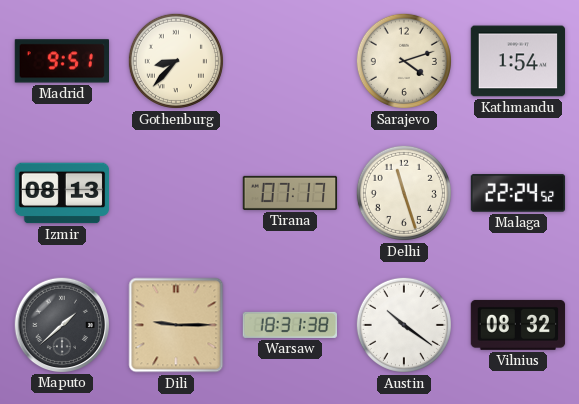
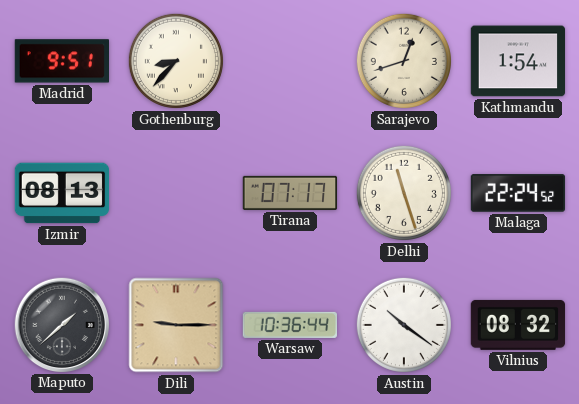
Sarajevo: 4:12 -> 12:42 (404, 61)
Warsaw: 18:31 -> 10:36 (289, 325)
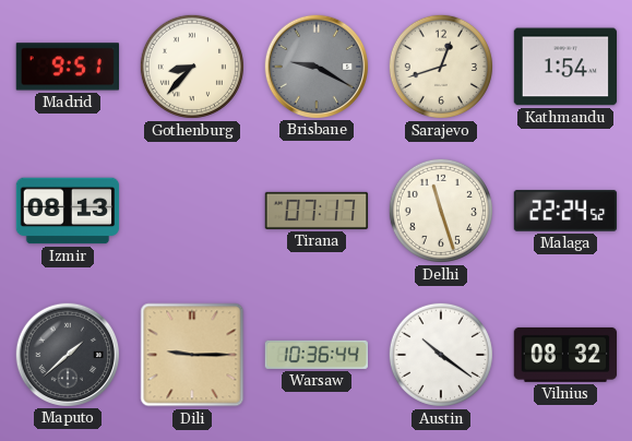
Brisbane: none -> 9:20 (315, 65)
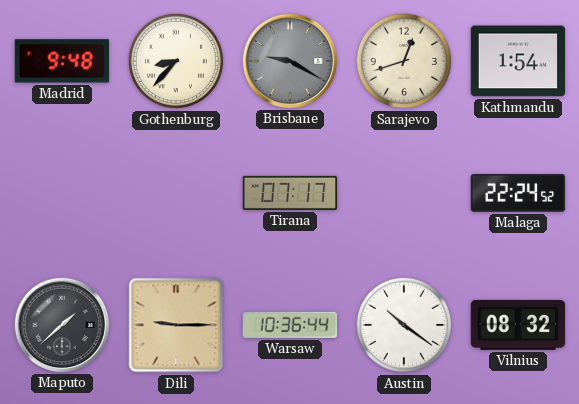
Madrid: 9:51 -> 9:48 (61, 61)
Izmir: 08:13 -> none (68, 211)
Delhi: 11:27 -> none (441, 211)
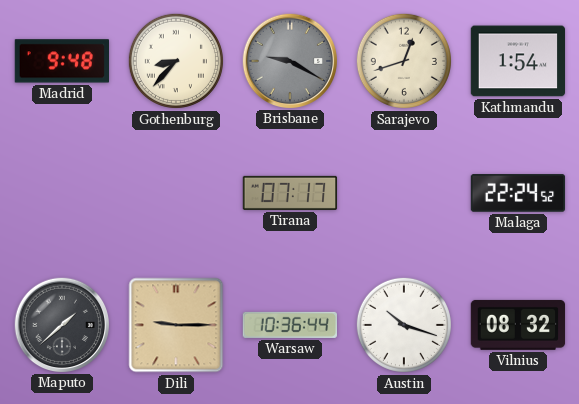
Austin: 10:21 -> 10:18 (404, 325)
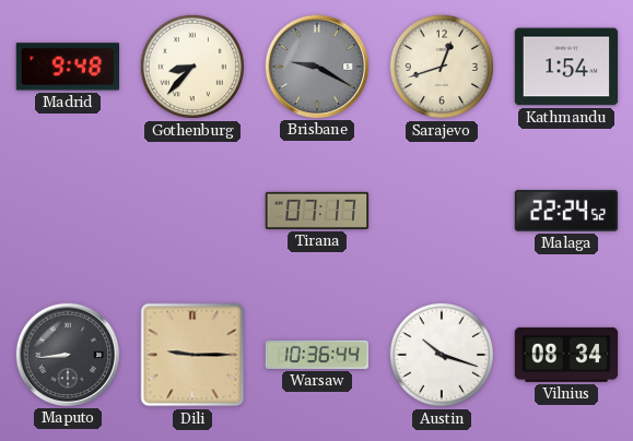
Maputo: 1:38 -> 8:44 (67, 354)
Vilnius: 08:32 -> 08:34 (566, 355)
